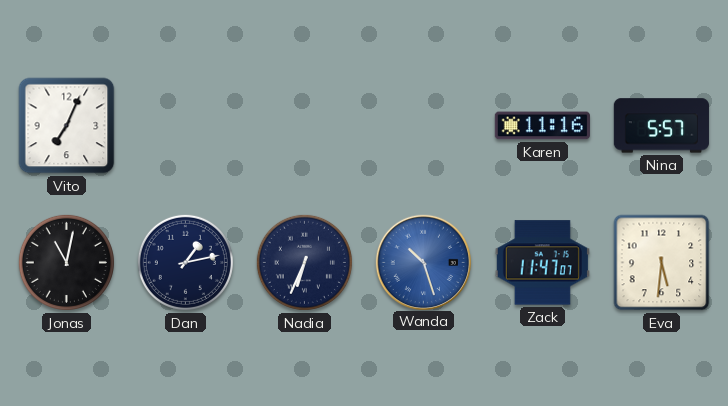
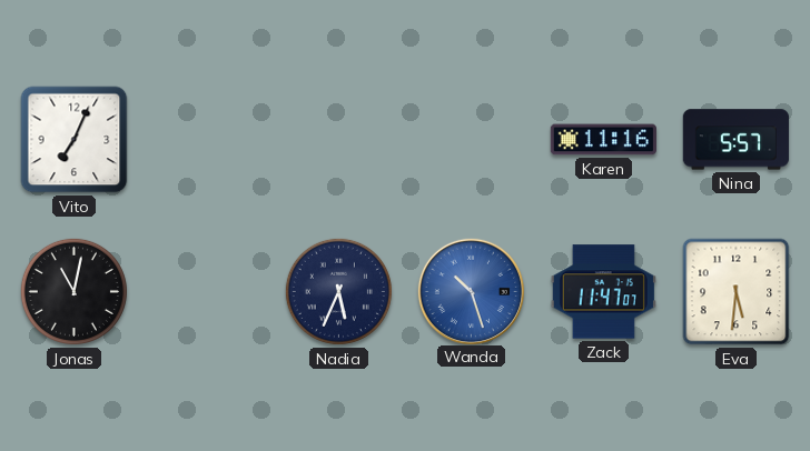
Dan: 1:13 -> none (185, 262)
Nadia: 6:34 -> 5:34 (338, 291)
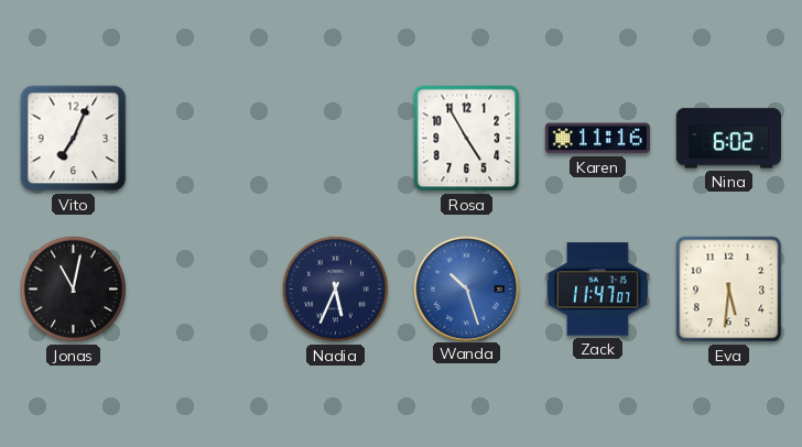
Rosa: none -> 4:55 (467, 139)
Nina: 5:57 -> 6:02 (728, 139)
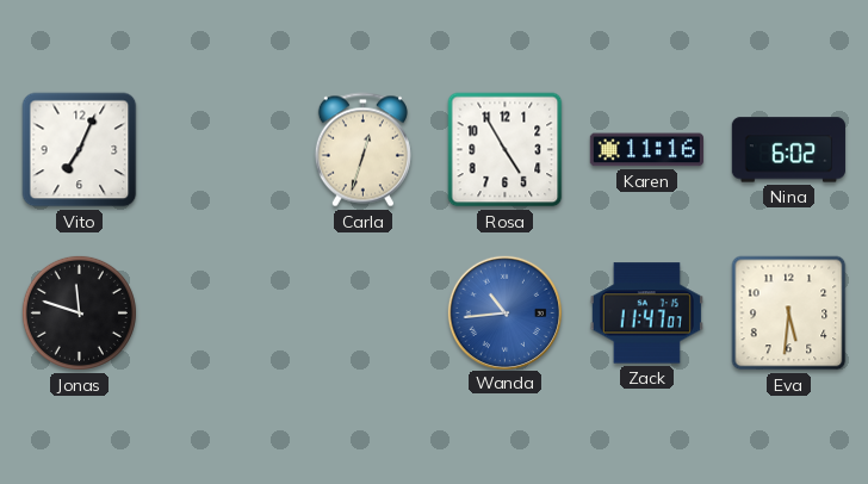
Carla: none -> 12:33 (362, 150)
Jonas: 11:02 -> 11:48 (79, 312)
Nadia: 5:34 -> none (335, 288)
Wanda: 10:27 -> 10:44 (504, 312)
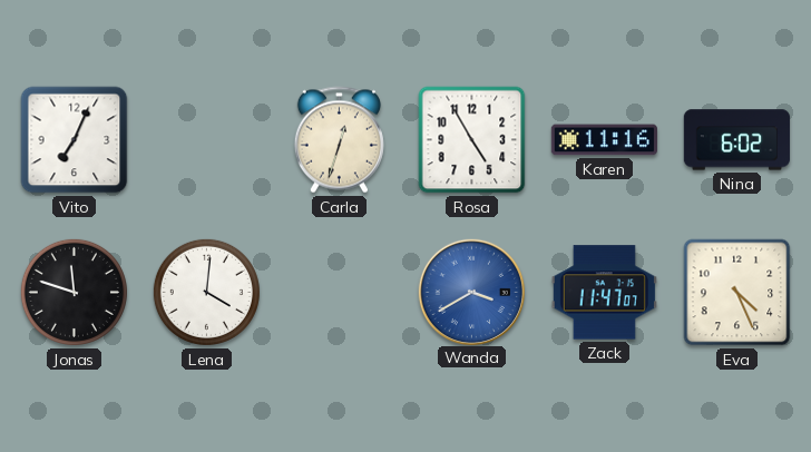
Lena: none -> 4:01 (206, 292)
Wanda: 10:44 -> 3:40 (471, 292)
Eva: 5:31 -> 4:26 (737, 293)
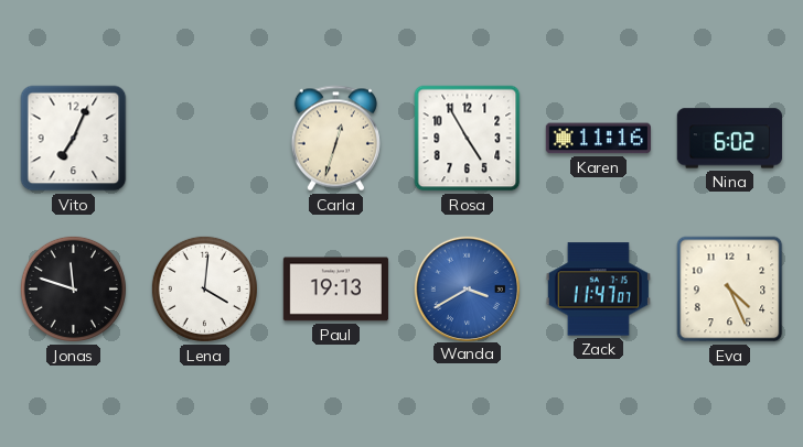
Paul: none -> 19:13 (335, 290)
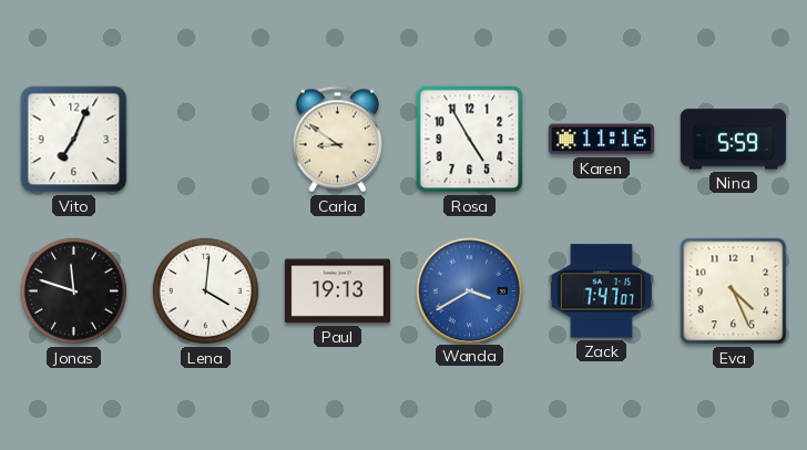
Carla: 12:33 -> 8:51 (337, 140)
Nina: 6:02 -> 5:59 (733, 140)
Zack: 11:47 -> 7:47 (601, 292)
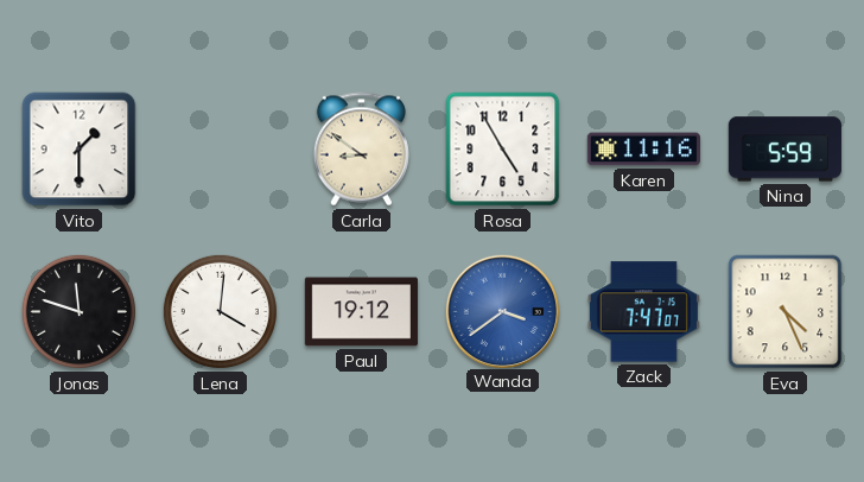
Vito: 7:04 -> 1:30 (80, 150)
Paul: 19:13 -> 19:12 (361, 312)
Wanda: 3:40 -> 3:39 (502, 311)
